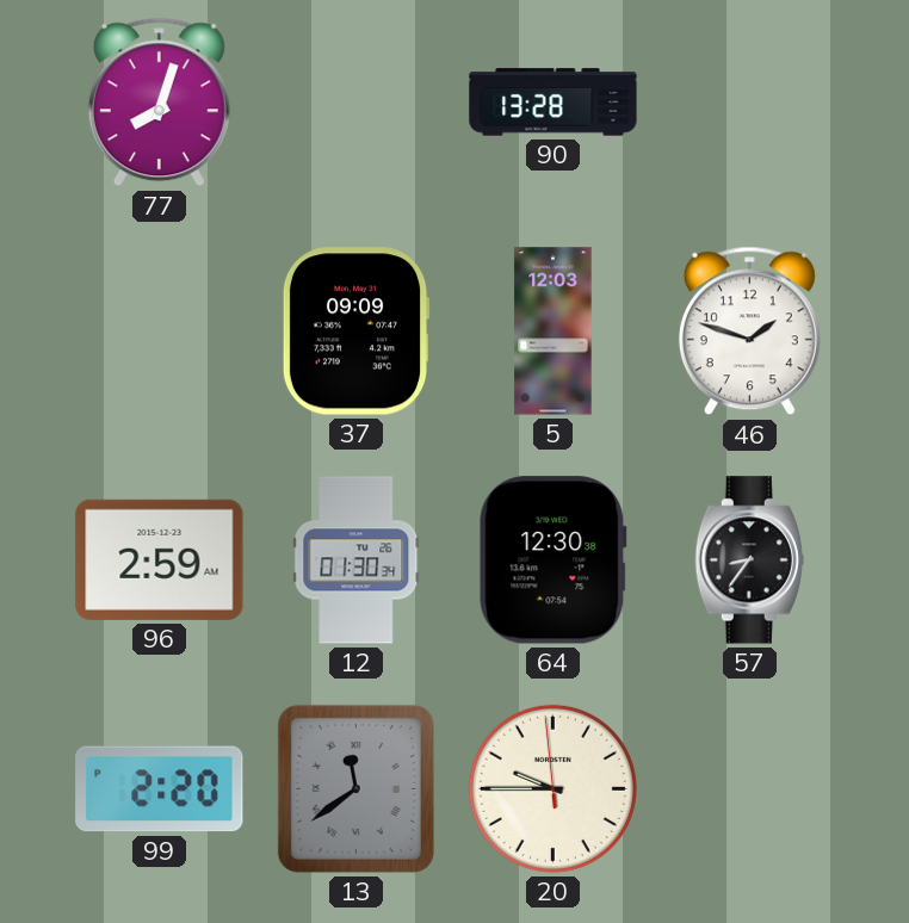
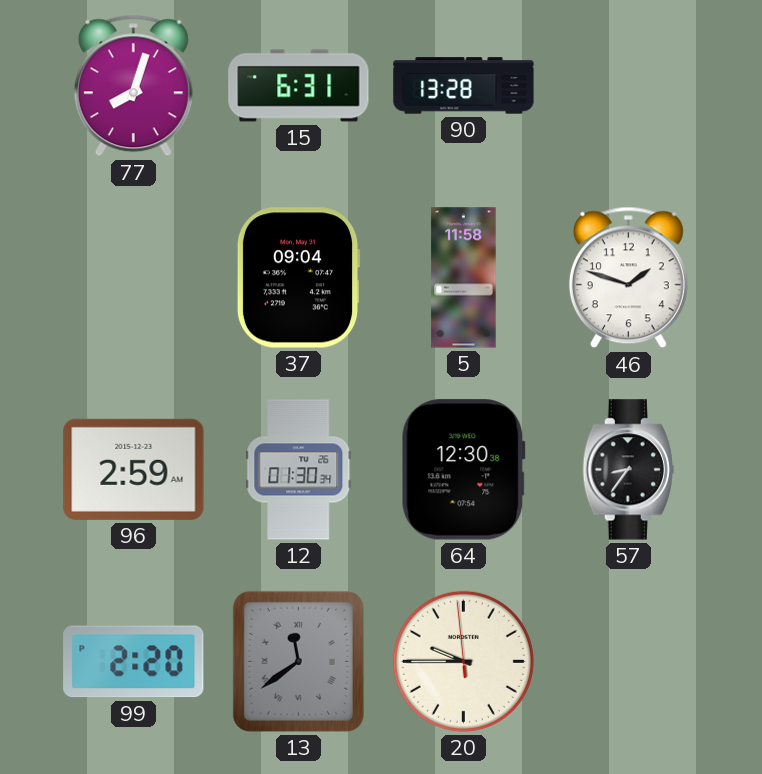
15: none -> 6:31 (299, 86)
37: 09:09 -> 09:04 (298, 278)
5: 12:03 -> 11:58 (464, 278)
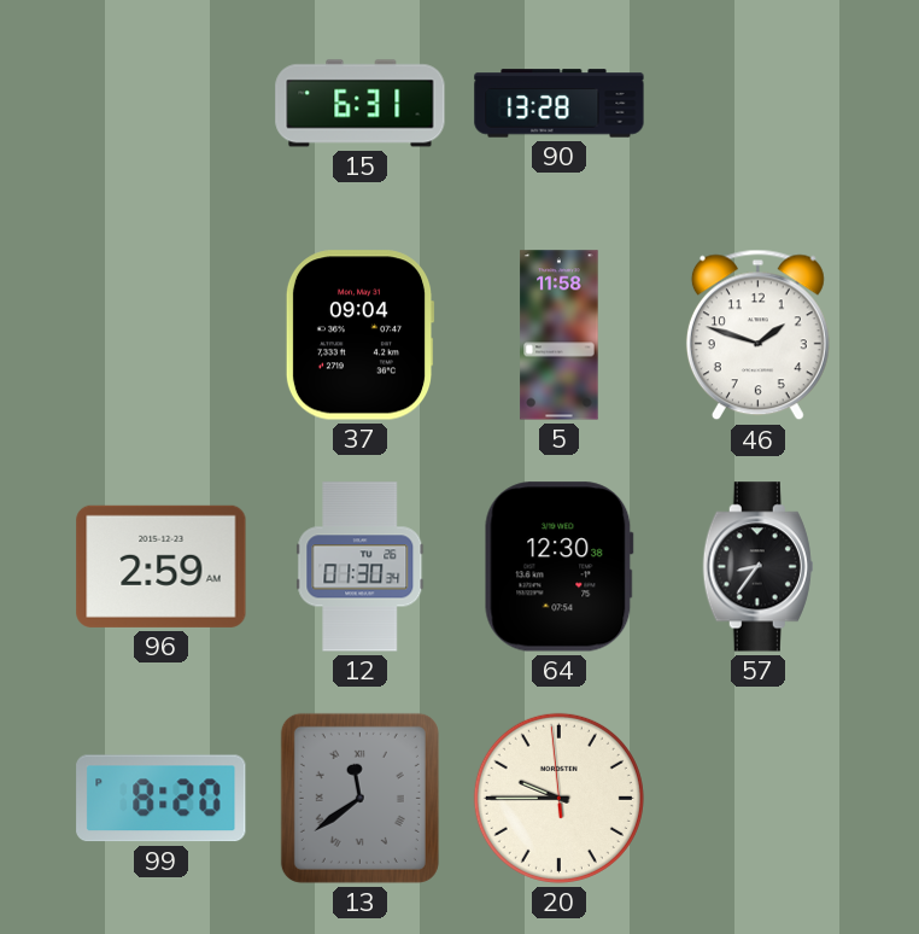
77: 8:03 -> none (133, 86)
99: 2:20 -> 8:20 (162, 799)
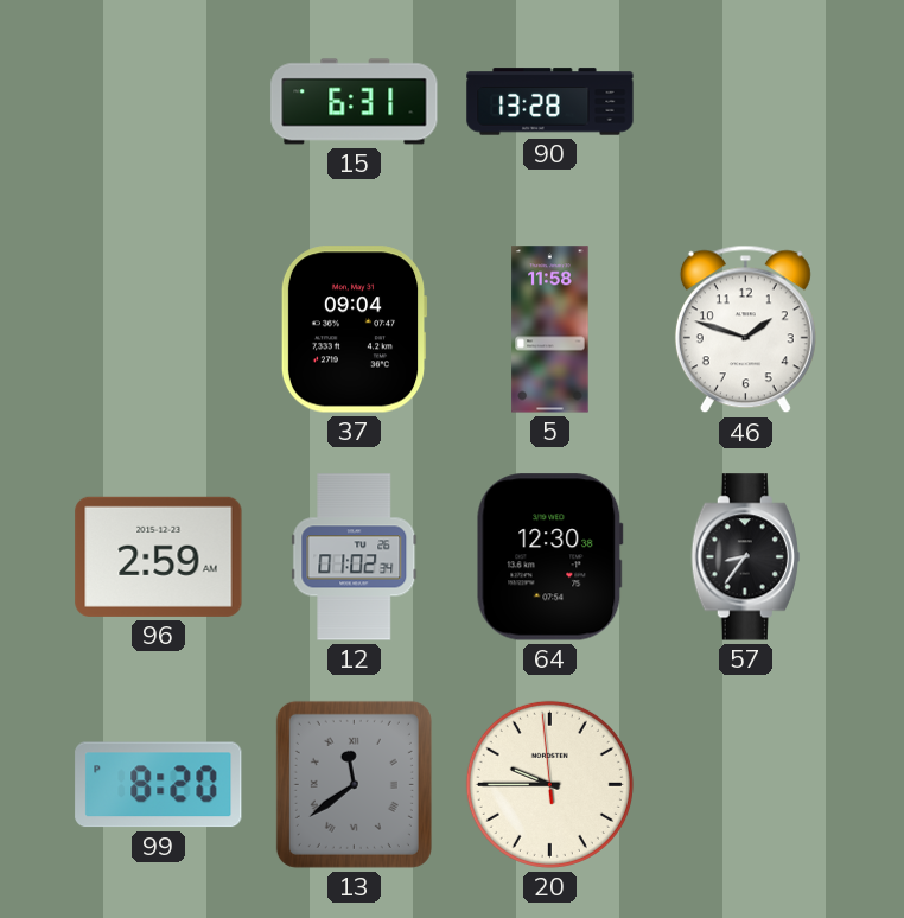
12: 01:30 -> 01:02 (355, 557)
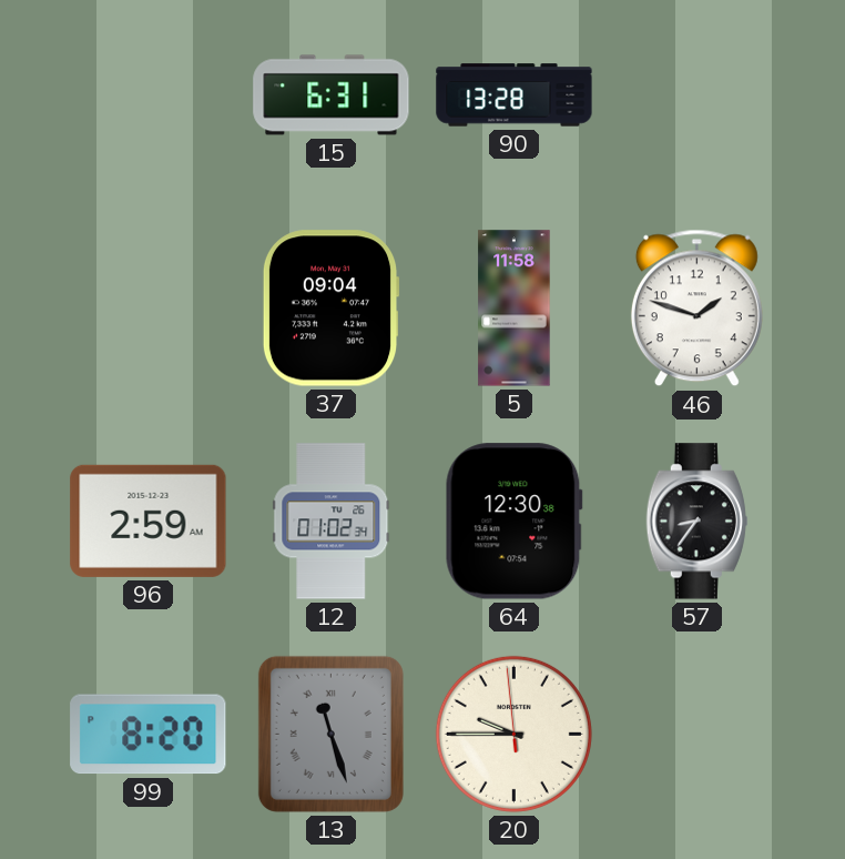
13: 11:39 -> 11:27 (330, 734)
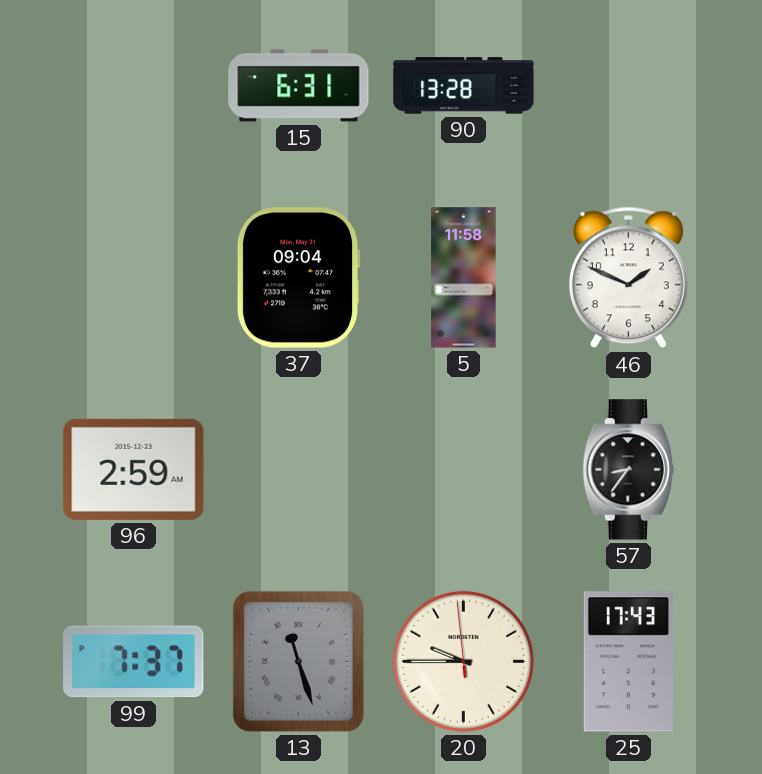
46: 1:48 -> 1:49 (628, 278)
12: 01:02 -> none (332, 522)
64: 12:30 -> none (513, 522)
99: 8:20 -> 7:37 (134, 662)
25: none -> 17:43 (628, 662)
